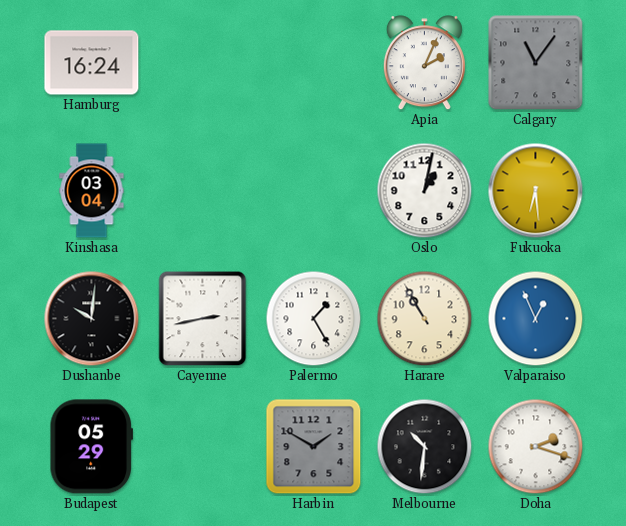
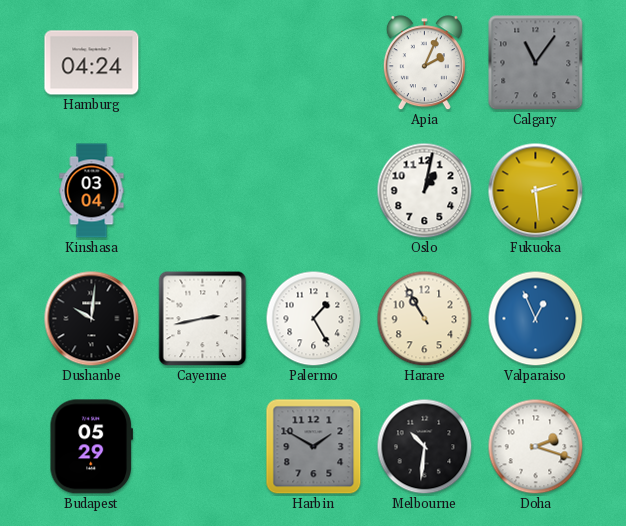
Hamburg: 16:24 -> 04:24 (92, 63)
Fukuoka: 6:29 -> 2:29 (536, 191)
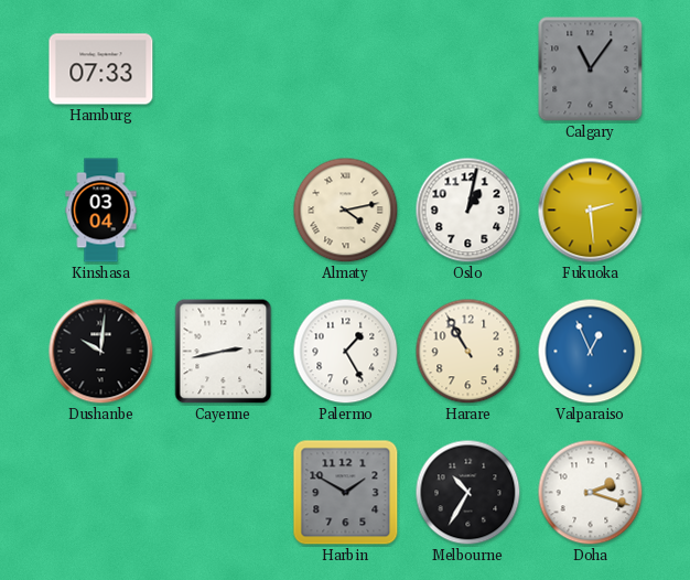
Hamburg: 04:24 -> 07:33 (101, 69)
Apia: 2:04 -> none (424, 63)
Almaty: none -> 4:13 (346, 211)
Budapest: 05:29 -> none (91, 447)
Melbourne: 10:31 -> 10:35 (468, 493)
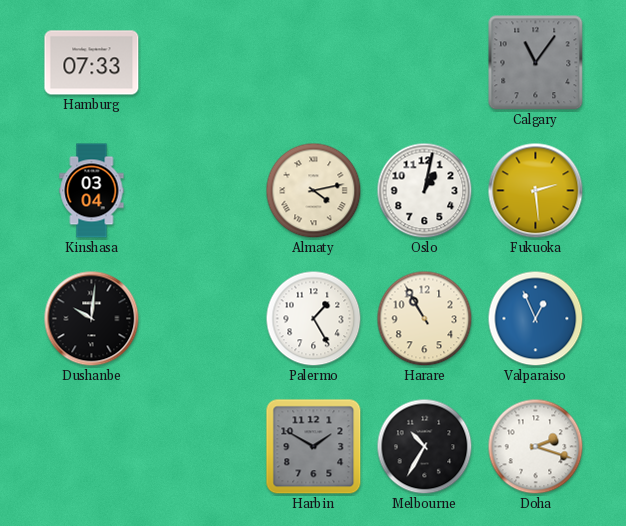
Cayenne: 2:43 -> none (224, 352)
